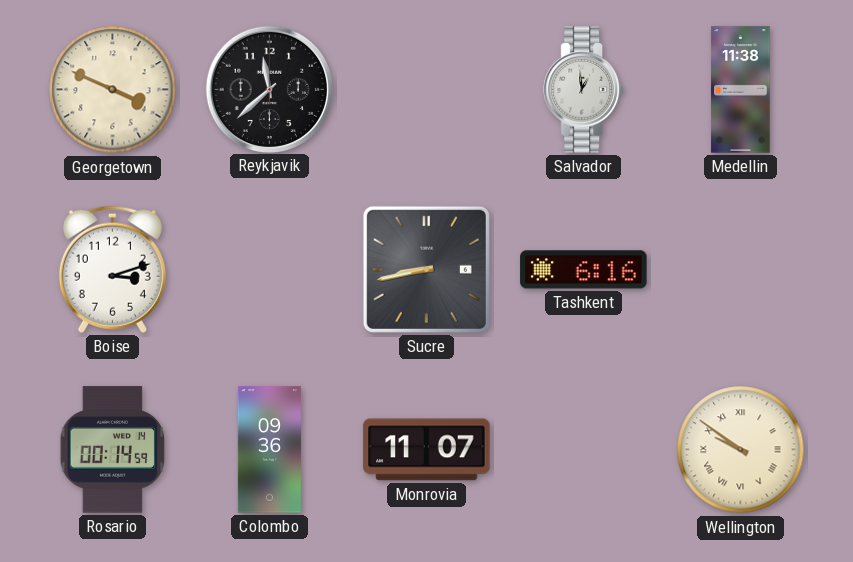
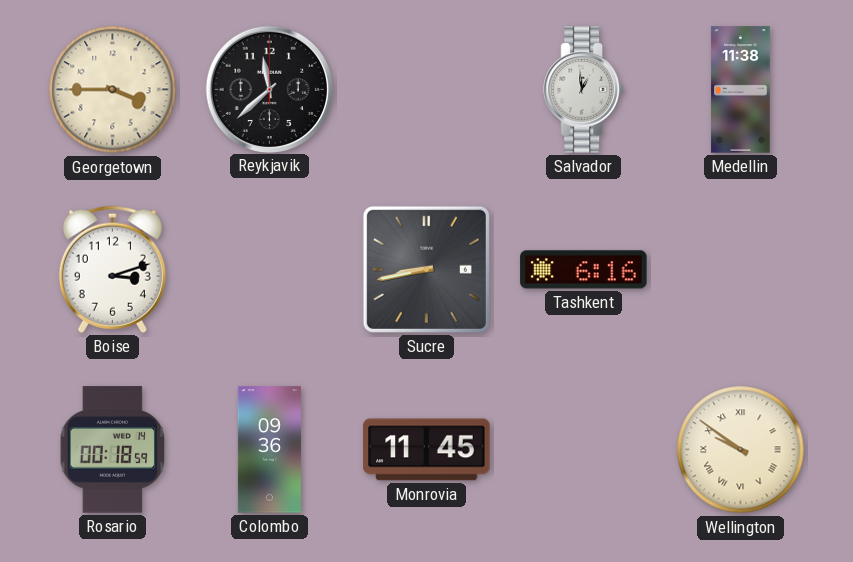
Georgetown: 3:49 -> 3:45 (113, 90)
Rosario: 00:14 -> 00:18 (113, 450)
Monrovia: 11:07 -> 11:45 (427, 450)
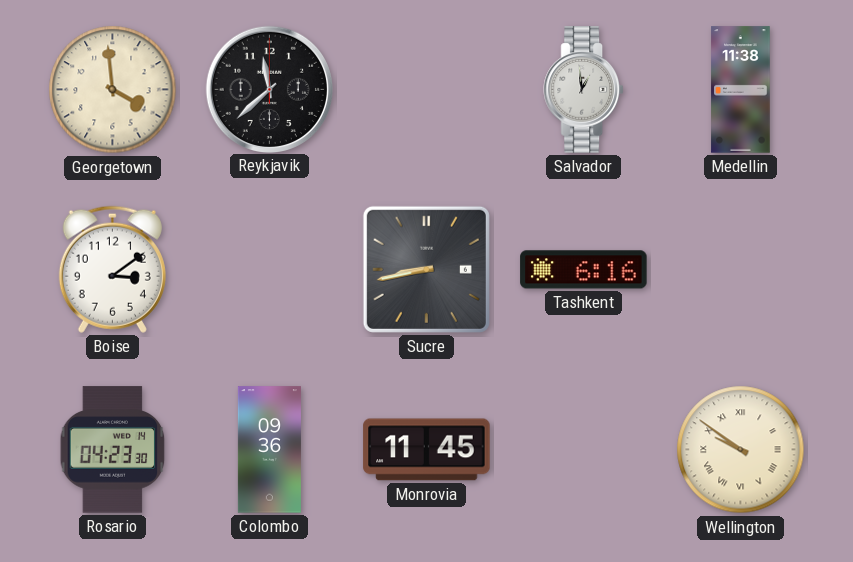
Georgetown: 3:45 -> 3:59 (113, 90)
Boise: 3:12 -> 3:09 (112, 269)
Rosario: 00:18 -> 04:23 (113, 450)
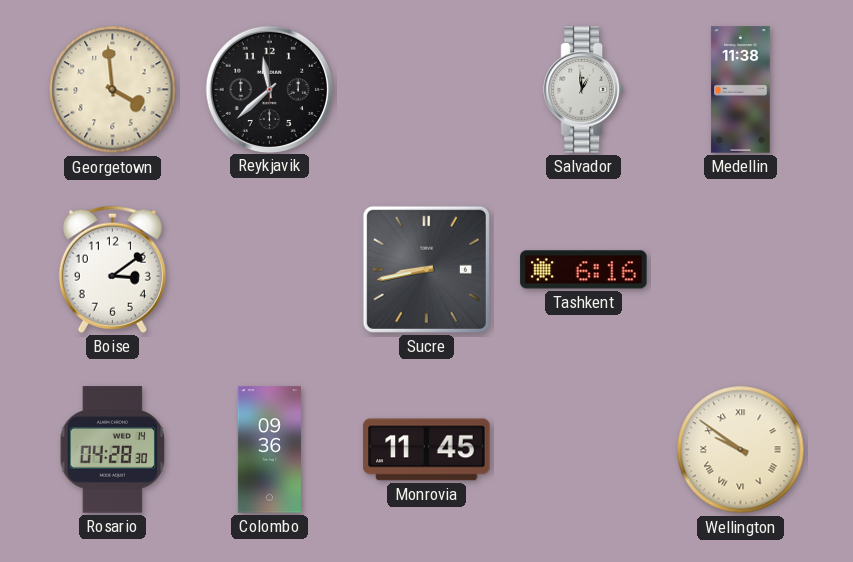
Rosario: 04:23 -> 04:28 (113, 450)
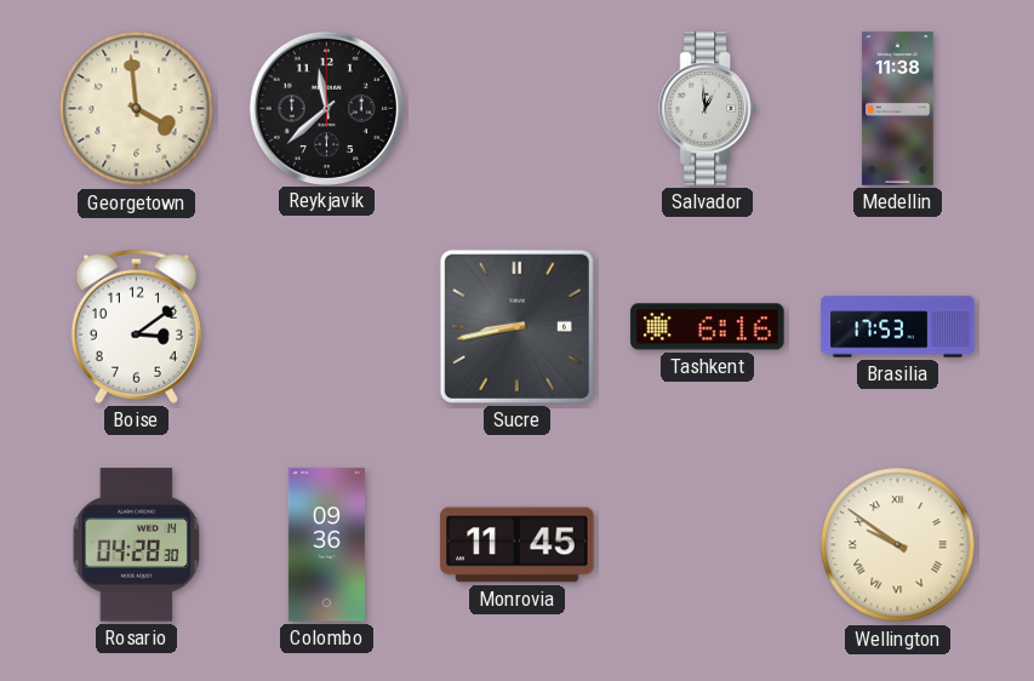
Brasilia: none -> 17:53 (898, 327)
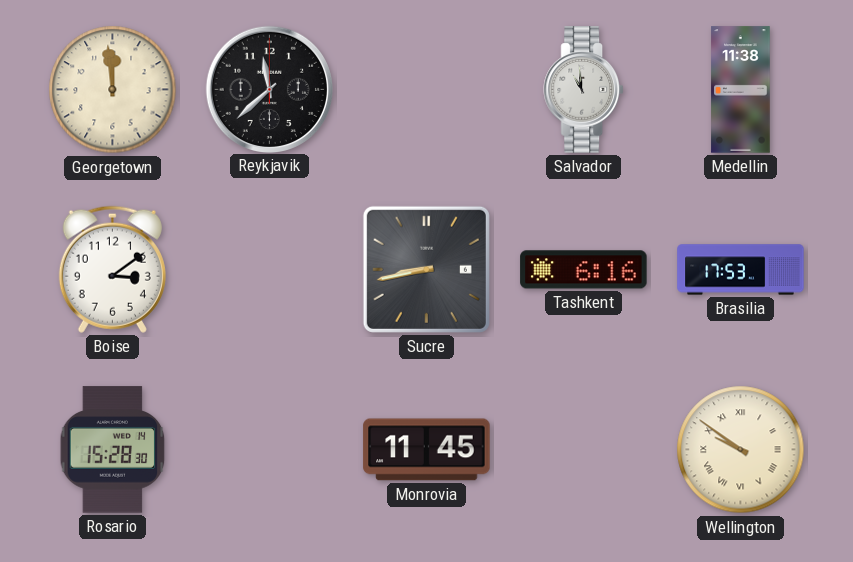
Georgetown: 3:59 -> 11:59 (113, 90)
Salvador: 12:59 -> 10:59 (583, 90)
Rosario: 04:28 -> 15:28 (113, 450)
Colombo: 09:36 -> none (326, 545)
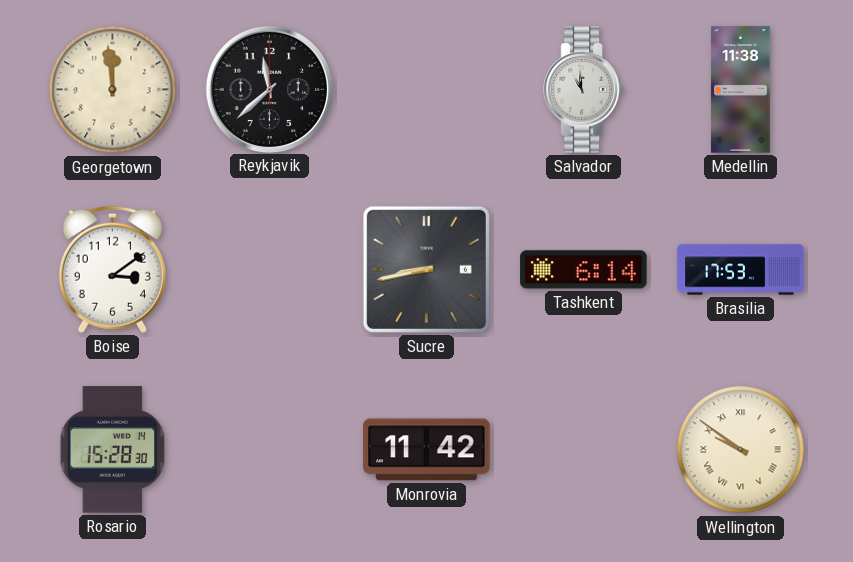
Tashkent: 6:16 -> 6:14 (584, 270)
Monrovia: 11:45 -> 11:42 (427, 450)
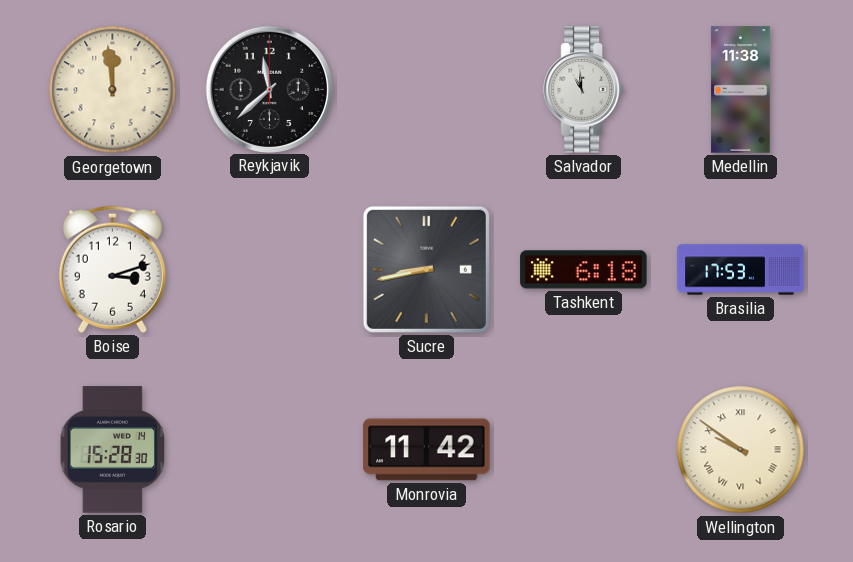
Boise: 3:09 -> 3:12 (112, 269)
Tashkent: 6:14 -> 6:18 (584, 270)
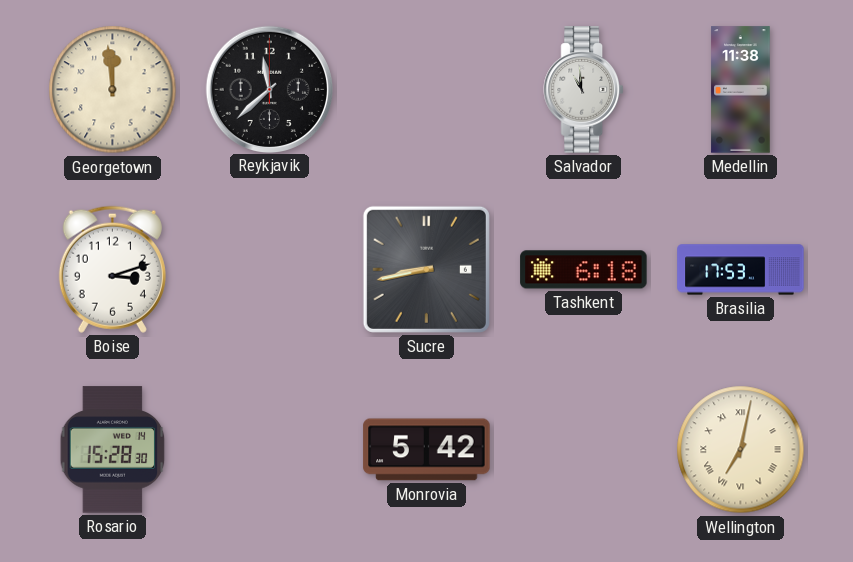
Monrovia: 11:42 -> 5:42 (427, 450)
Wellington: 9:51 -> 7:02 (741, 450)
